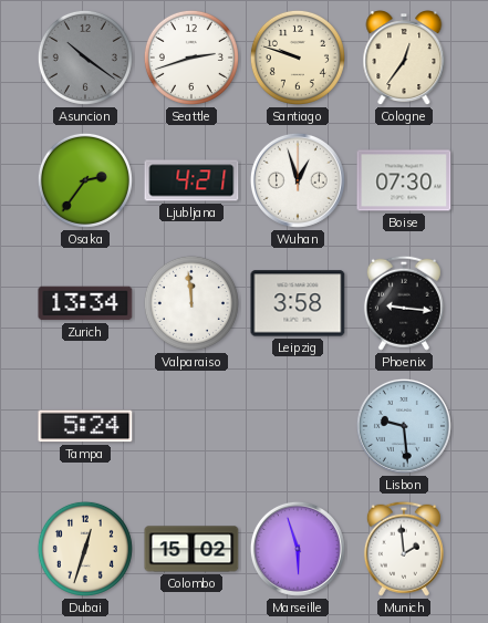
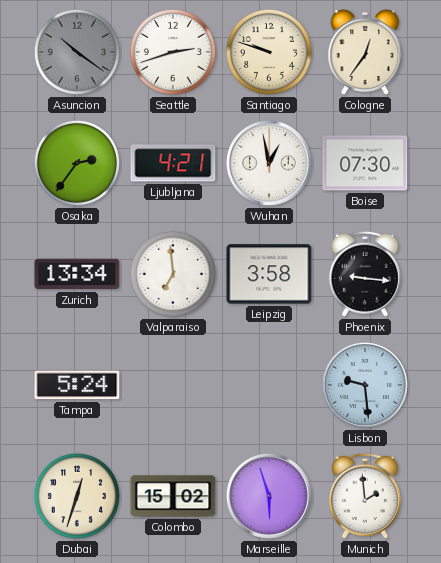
Wuhan: 12:57 -> 12:58 (269, 163)
Valparaiso: 11:59 -> 6:59 (173, 274)
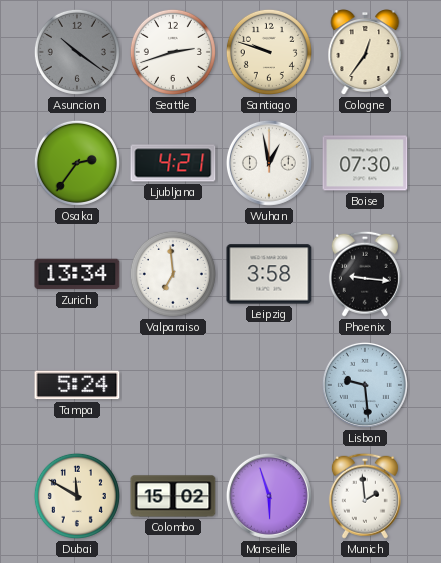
Dubai: 12:33 -> 11:50 (77, 496)
